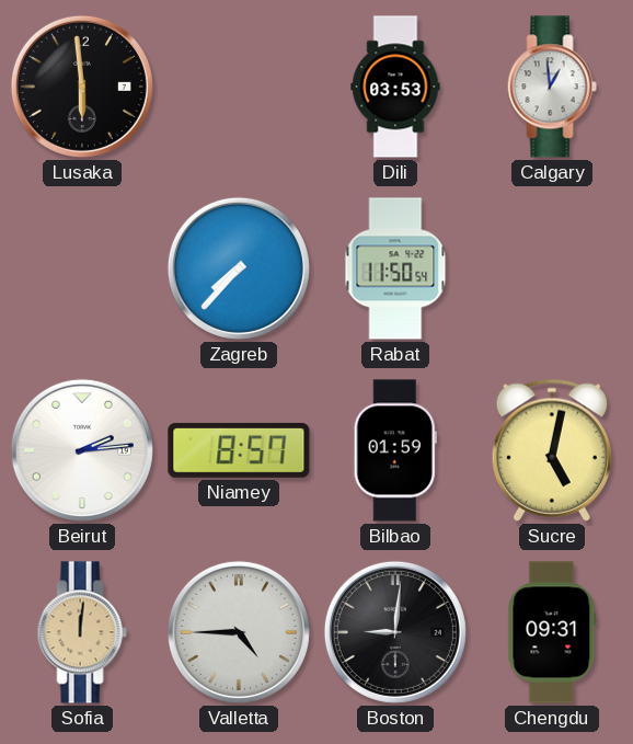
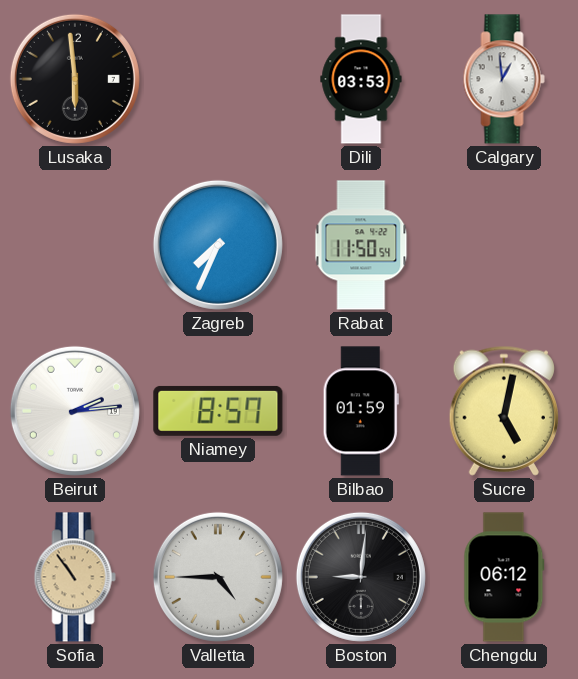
Zagreb: 7:37 -> 7:34 (218, 245)
Sofia: 12:01 -> 10:54 (75, 577)
Chengdu: 09:31 -> 06:12 (504, 577)
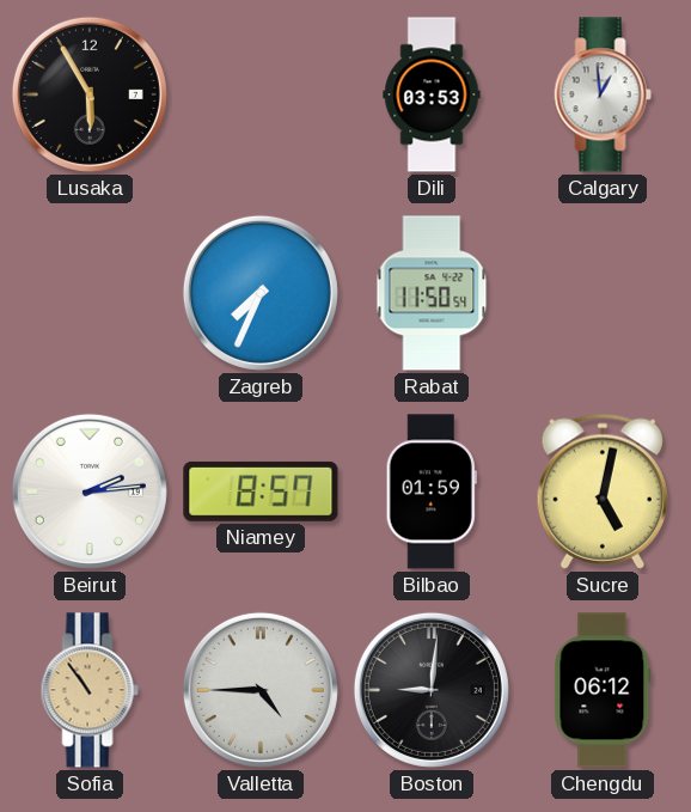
Lusaka: 5:59 -> 5:55 (90, 94)
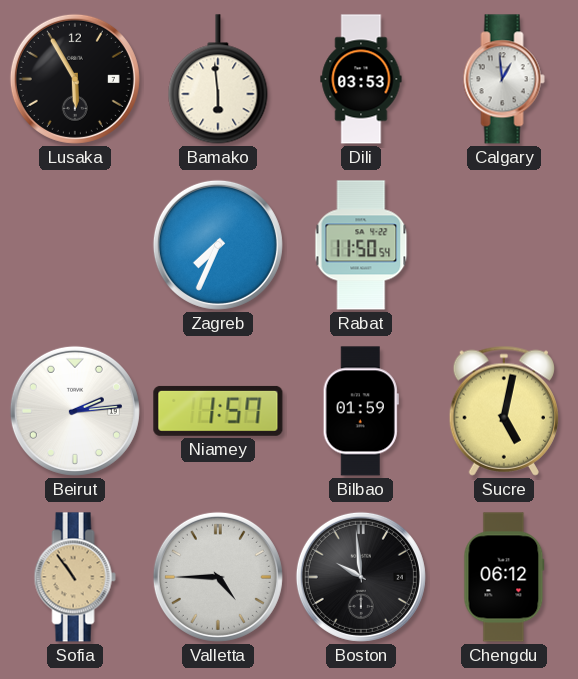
Bamako: none -> 5:59 (218, 79)
Niamey: 8:57 -> 1:57 (218, 411)
Boston: 9:01 -> 9:59 (361, 577)
